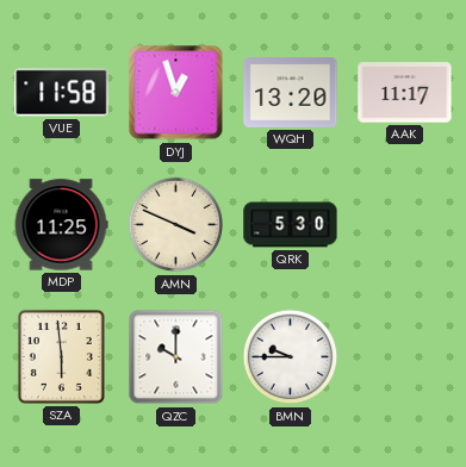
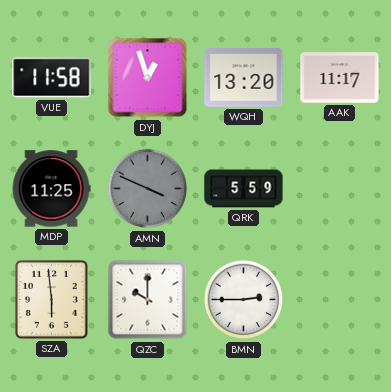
AMN dial: cream -> grey (148, 189)
QRK: 5:30 -> 5:59 (244, 189)
BMN: 9:45 -> 2:45 (244, 300)
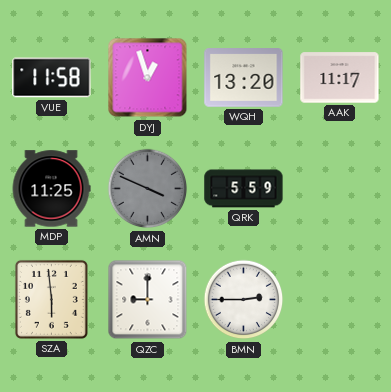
QZC: 10:00 -> 9:00 (148, 300)
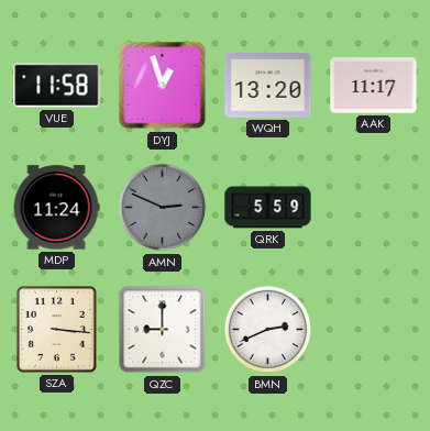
MDP: 11:25 -> 11:24 (56, 208)
AMN: 3:49 -> 2:49 (163, 208)
SZA: 5:59 -> 3:16 (56, 329)
BMN: 2:45 -> 2:41 (268, 330)
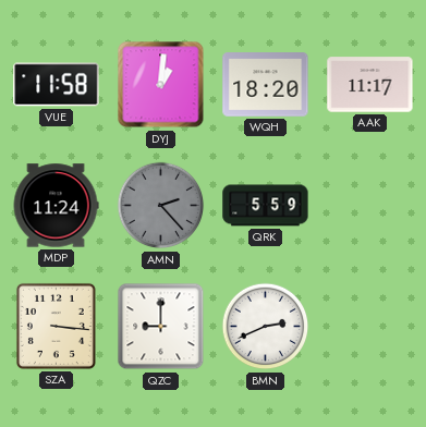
DYJ: 12:57 -> 1:01 (161, 85)
WQH: 13:20 -> 18:20 (266, 85)
AMN: 2:49 -> 2:23 (161, 206)
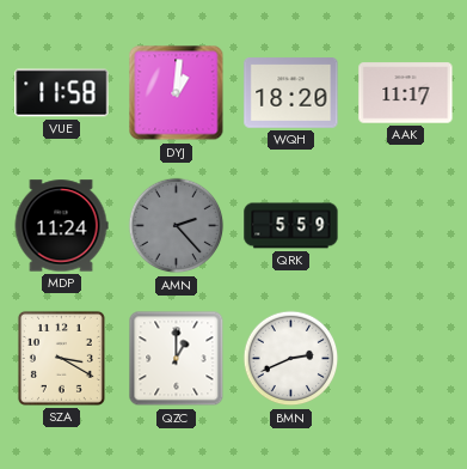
SZA: 3:16 -> 3:20 (61, 358)
QZC: 9:00 -> 1:00 (177, 359)
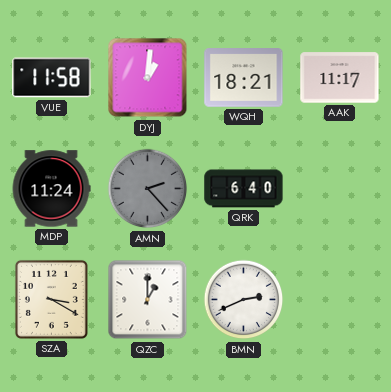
WQH: 18:20 -> 18:21 (244, 78)
QRK: 5:59 -> 6:40 (244, 189)
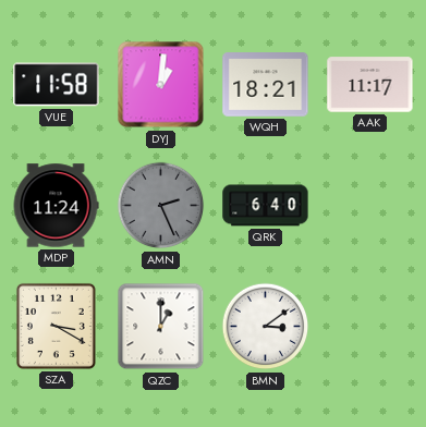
AMN: 2:23 -> 2:26 (161, 206)
BMN: 2:41 -> 3:09 (266, 327)
